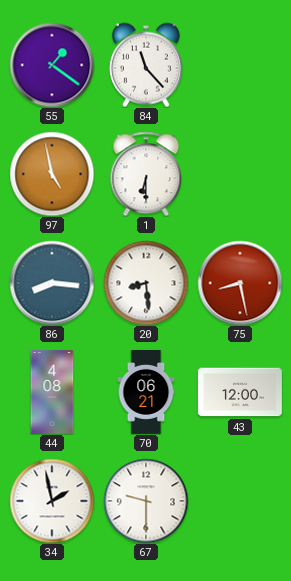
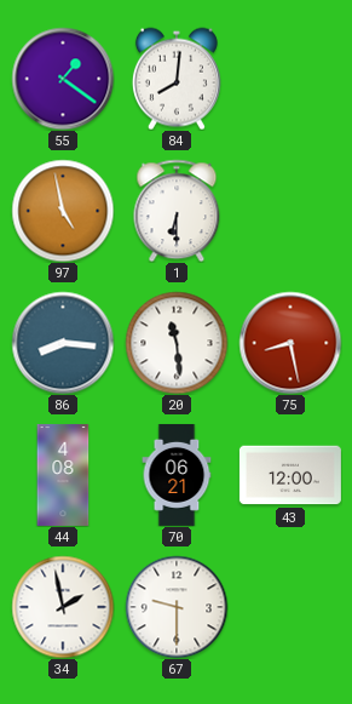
84: 11:23 -> 8:01 (177, 79)
20: 8:29 -> 11:29 (177, 343)
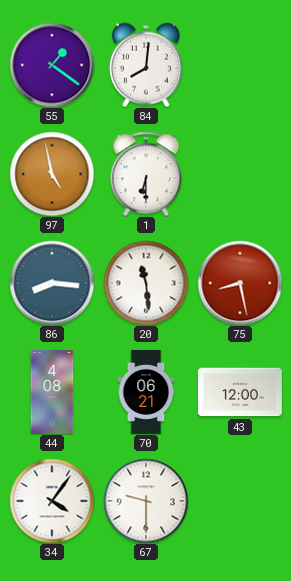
34: 1:58 -> 4:06 (52, 501)
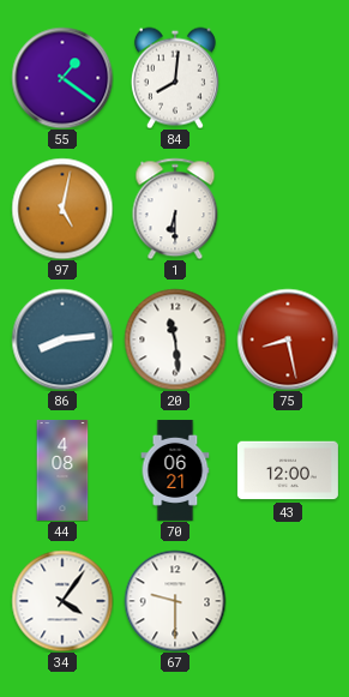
97: 4:58 -> 5:02 (62, 209)
86: 8:16 -> 8:14 (62, 340)
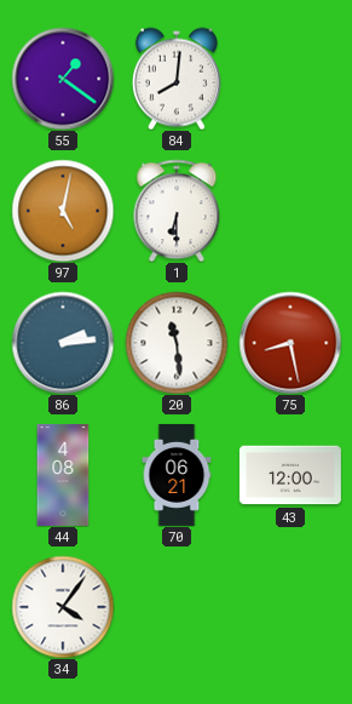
86: 8:14 -> 2:14 (63, 343)
67: 9:30 -> none (175, 601)
